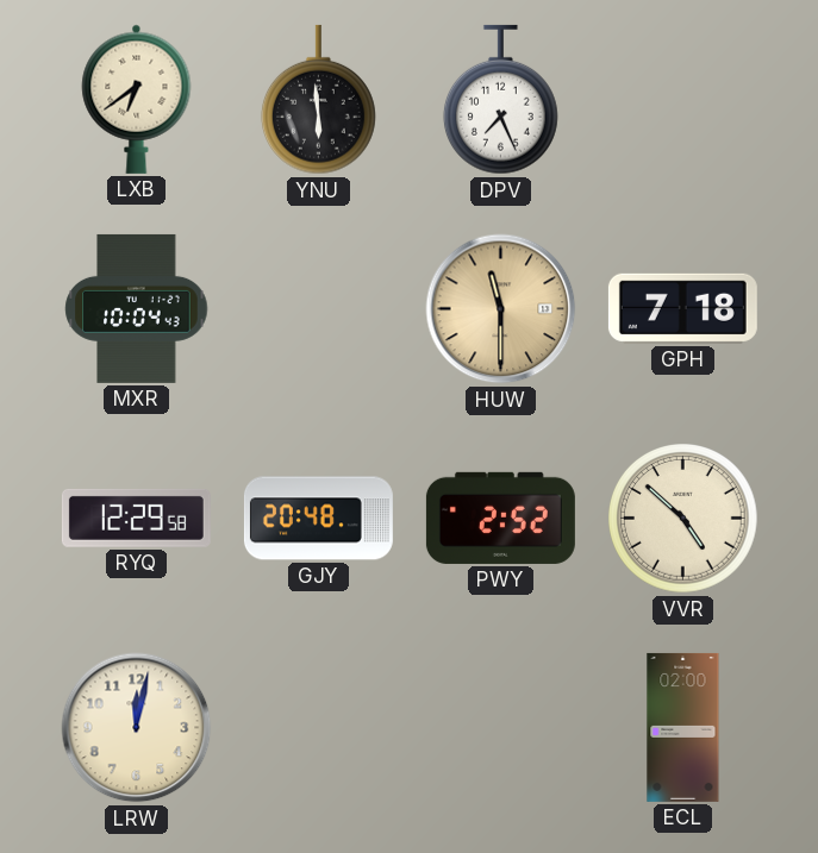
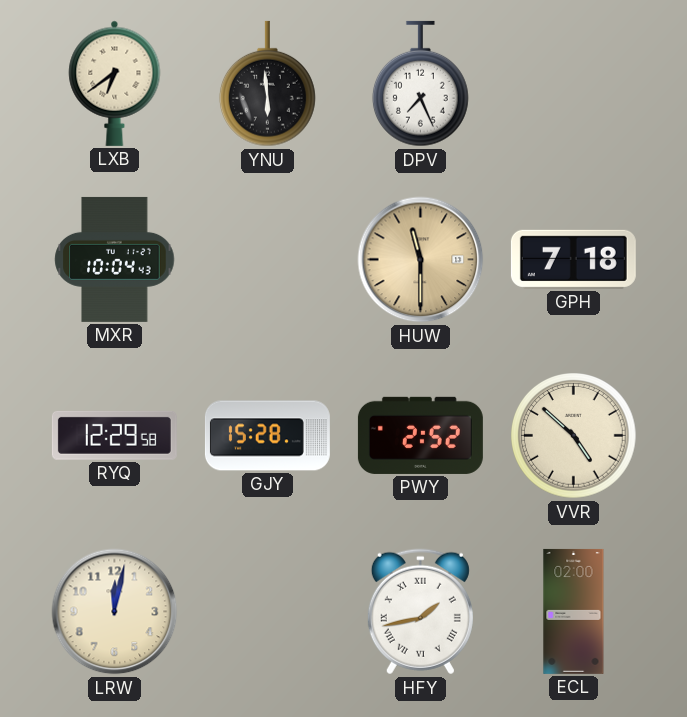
GJY: 20:48 -> 15:28 (267, 436)
HFY: none -> 1:43 (420, 612)
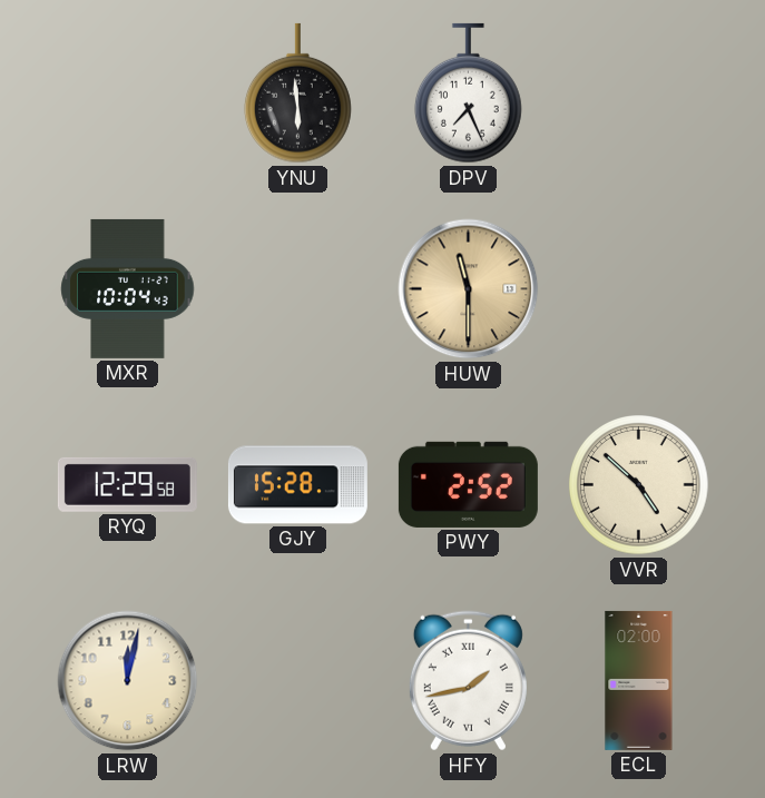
LXB: 6:39 -> none (115, 83)
GPH: 7:18 -> none (573, 259)
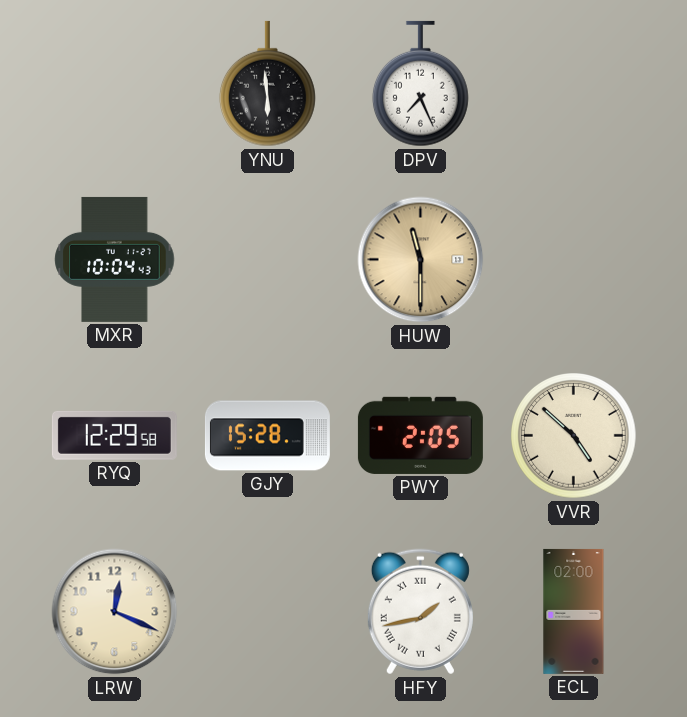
PWY: 2:52 -> 2:05 (420, 435)
LRW: 12:02 -> 12:19 (115, 612)
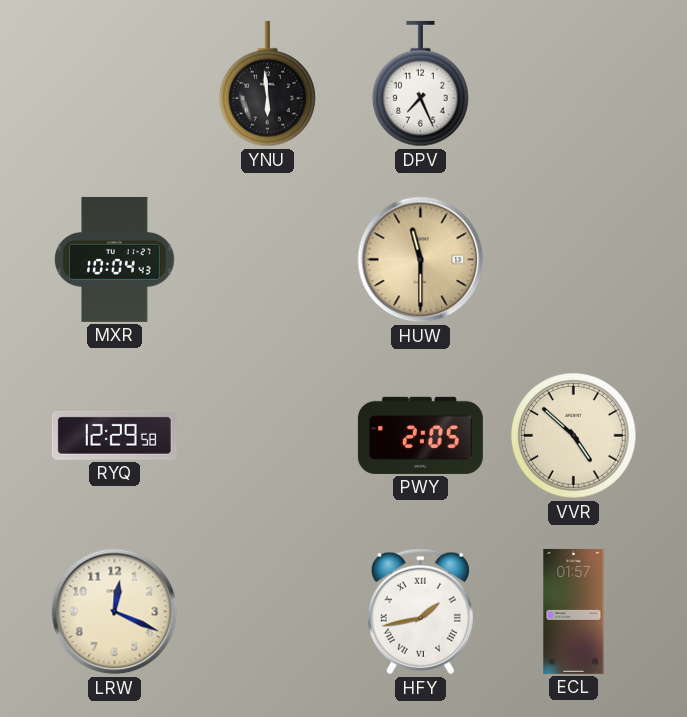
GJY: 15:28 -> none (267, 436)
ECL: 02:00 -> 01:57 (574, 611)
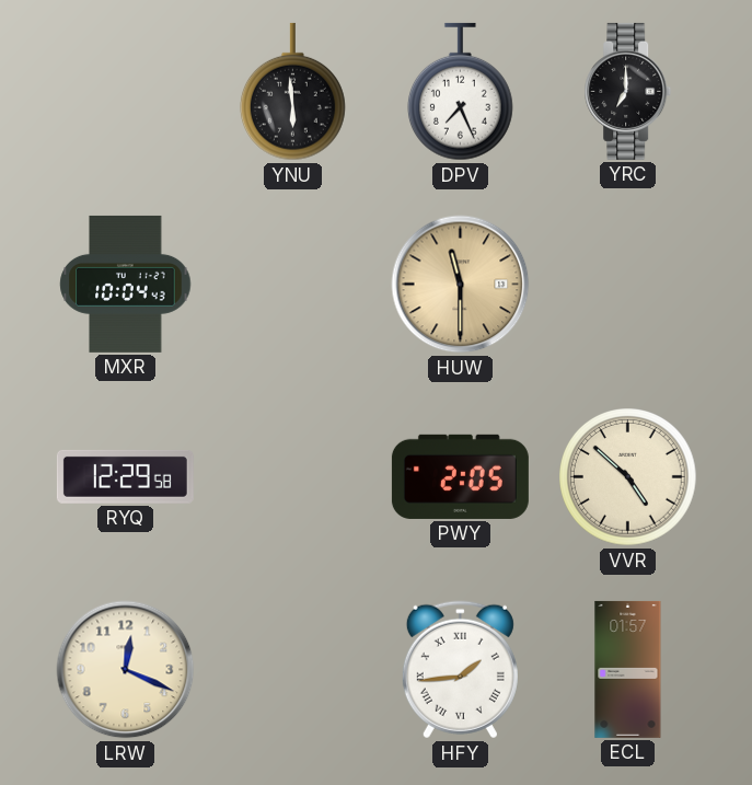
YRC: none -> 7:00 (628, 91)
HFY: 1:43 -> 1:44 (460, 670)
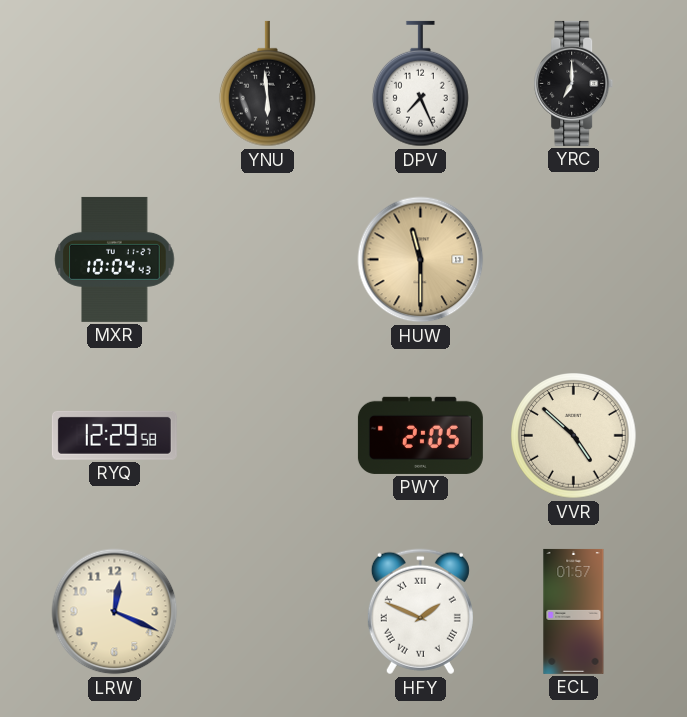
HFY: 1:44 -> 1:49 (420, 612)
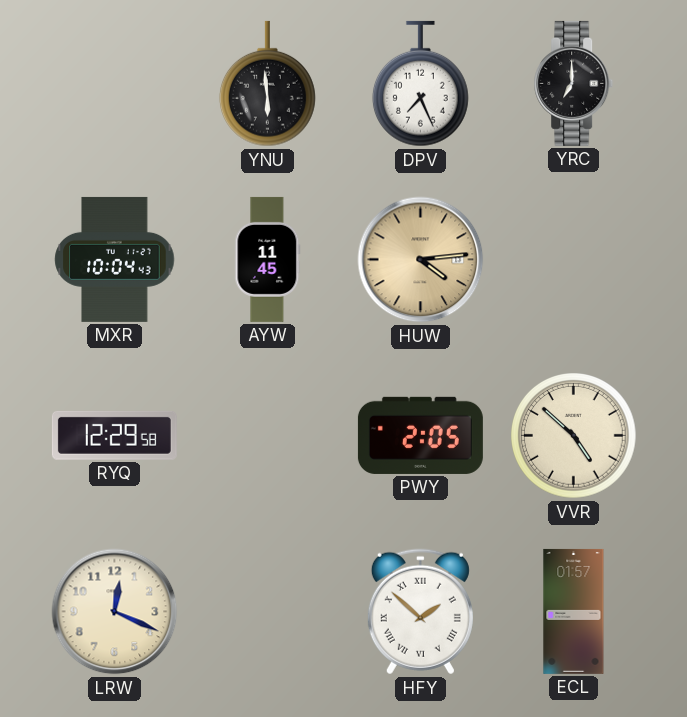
AYW: none -> 11:45 (268, 259)
HUW: 11:30 -> 4:14 (421, 260)
HFY: 1:49 -> 1:52 (420, 612)
